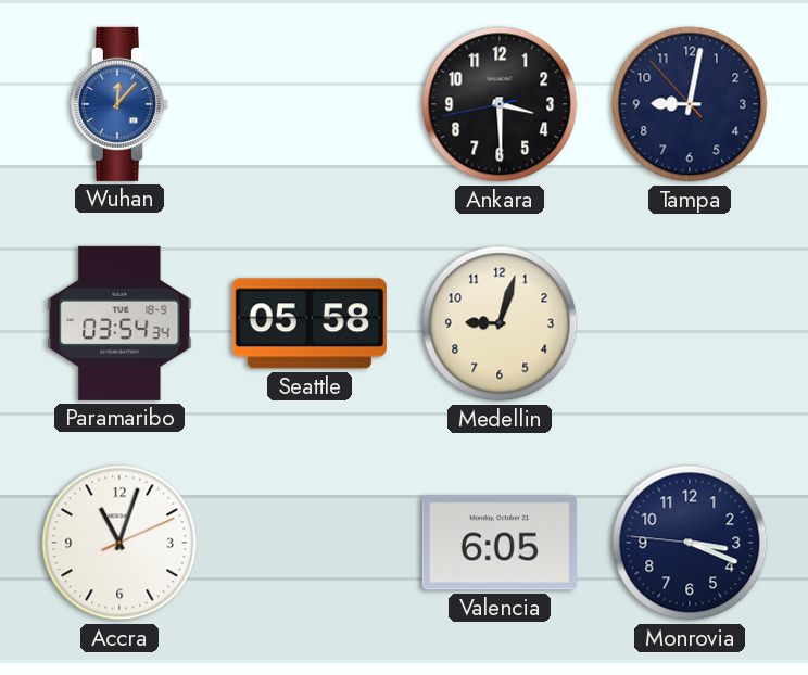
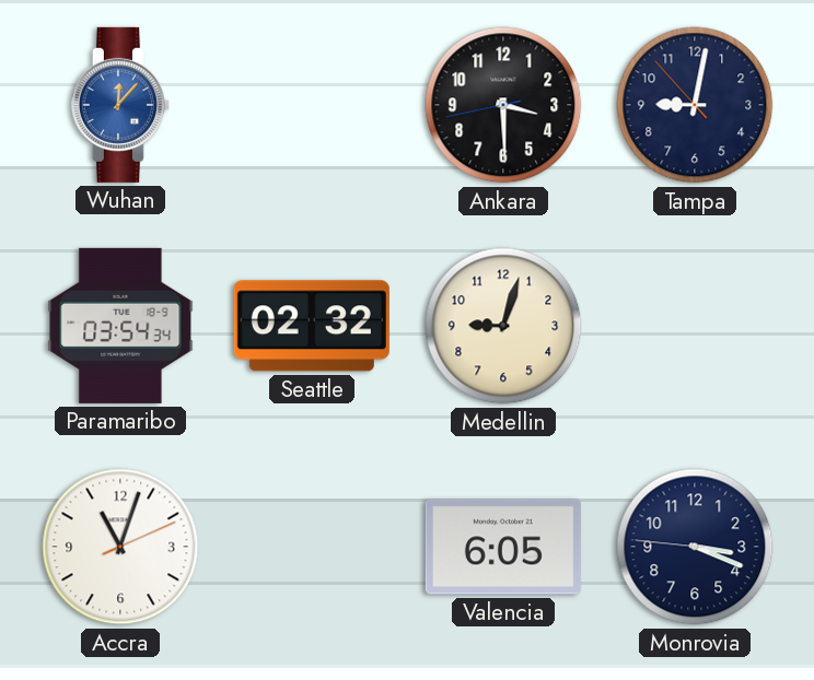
Seattle: 05:58 -> 02:32 (312, 326)
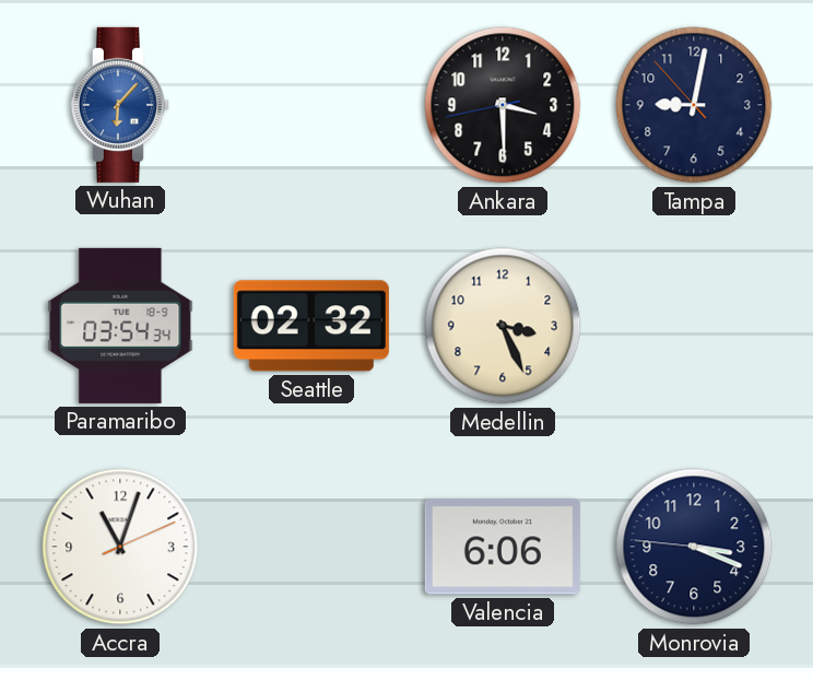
Wuhan: 12:07 -> 6:07 (120, 105)
Medellin: 9:03 -> 3:26 (503, 326)
Valencia: 6:05 -> 6:06 (503, 547)
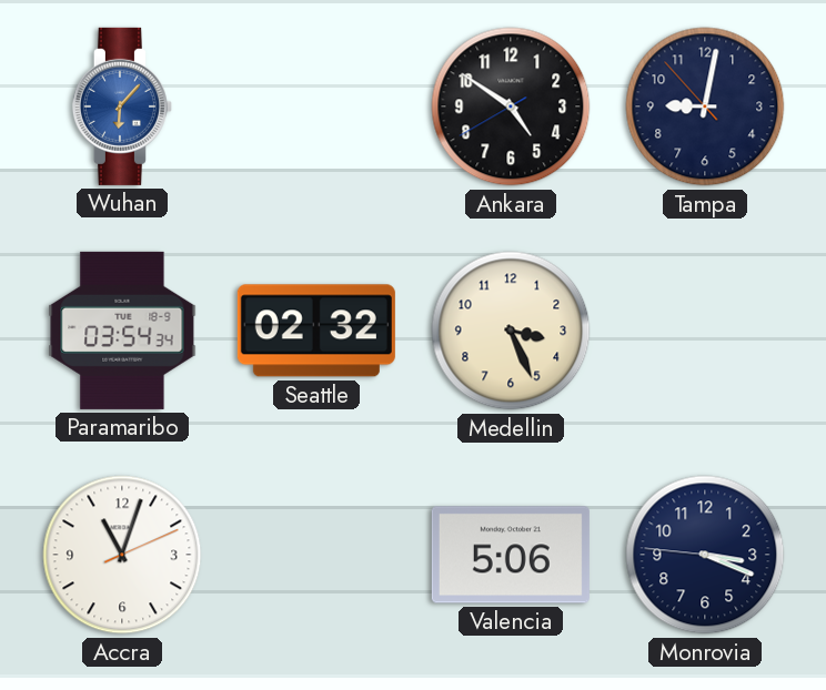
Ankara: 3:29 -> 4:50 (511, 106)
Valencia: 6:06 -> 5:06 (511, 555)
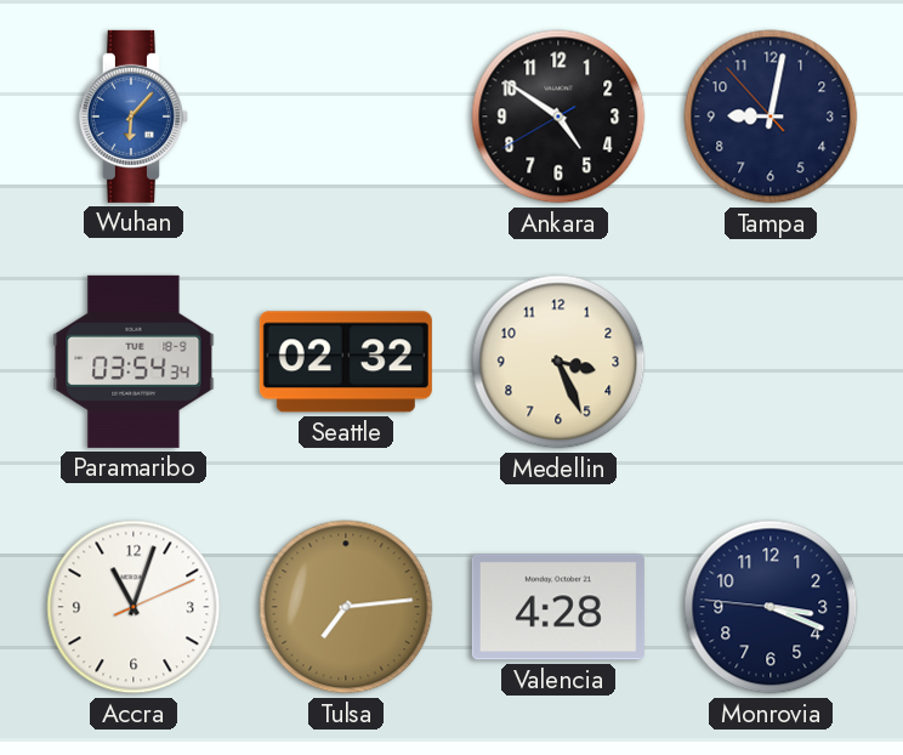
Tulsa: none -> 7:14 (346, 607)
Valencia: 5:06 -> 4:28 (558, 607)
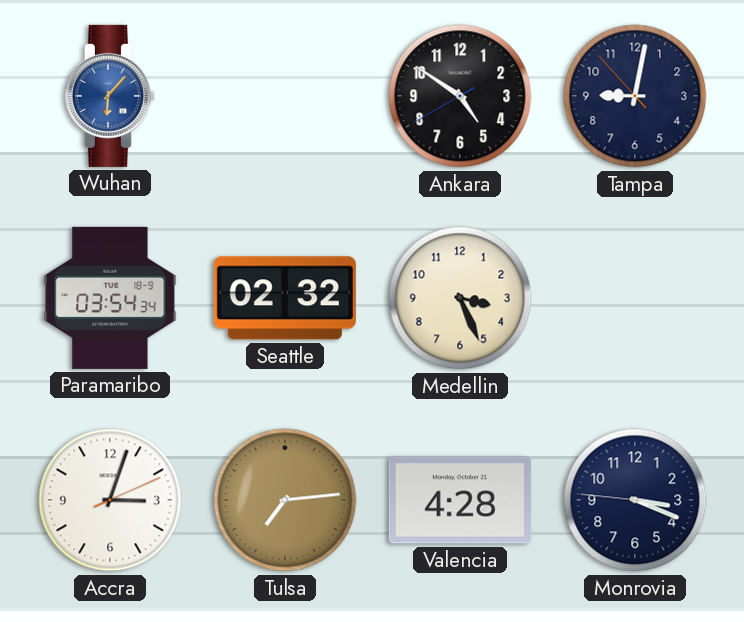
Accra: 11:03 -> 3:03 (110, 500)
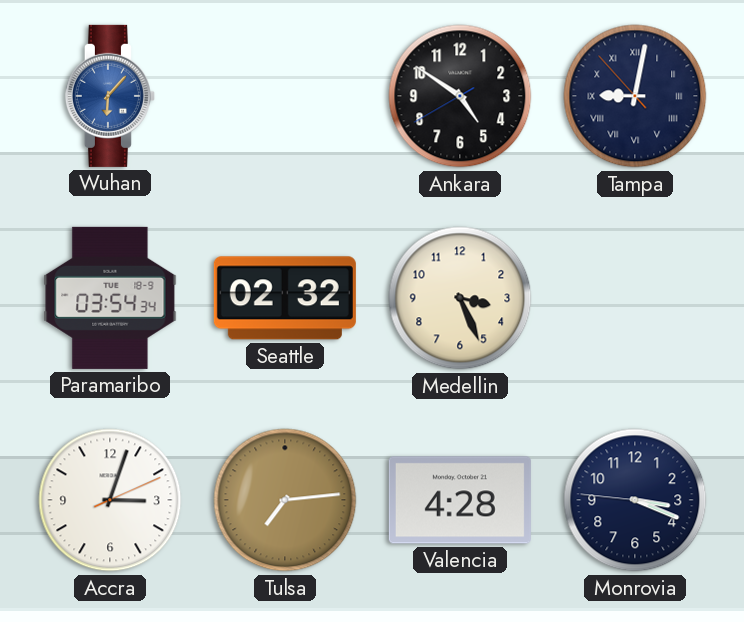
Tampa numerals: Arabic -> Roman (635, 96)
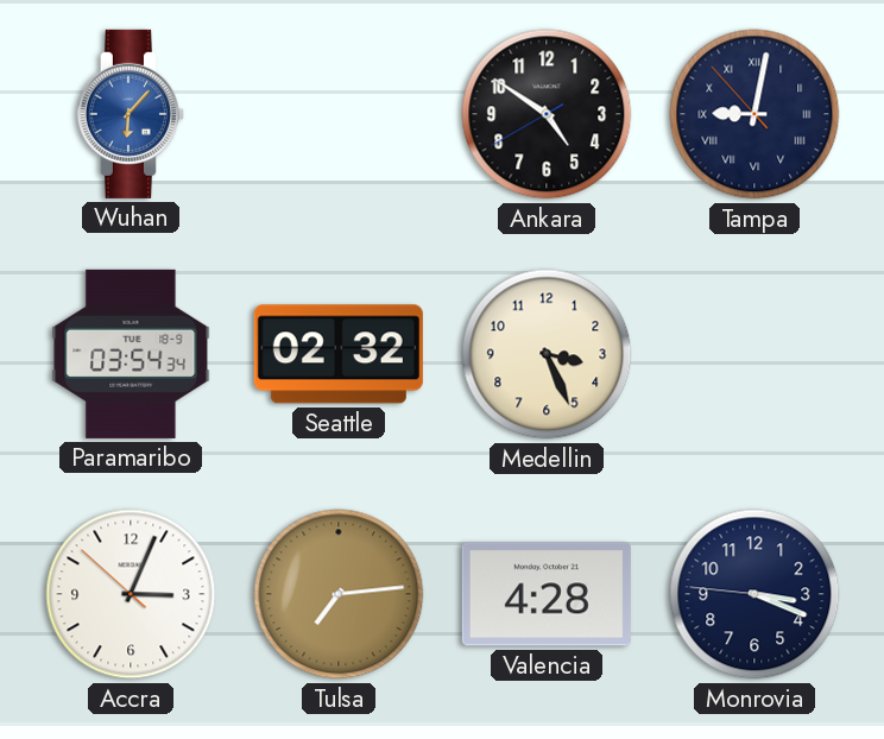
Accra: 3:03:11 -> 3:03:52 (131, 594)
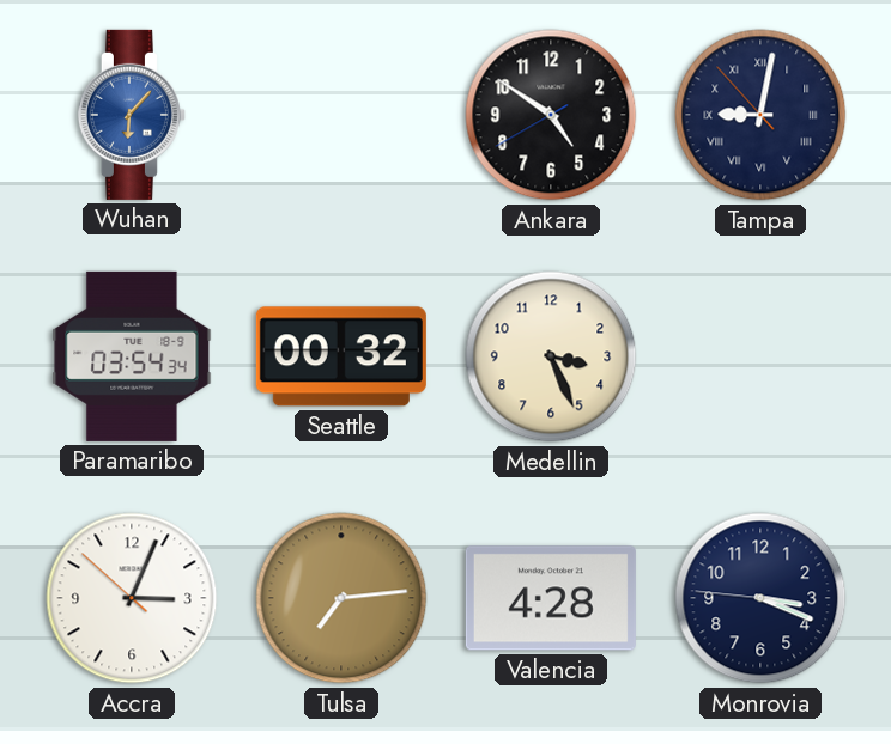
Seattle: 02:32 -> 00:32 (341, 356)
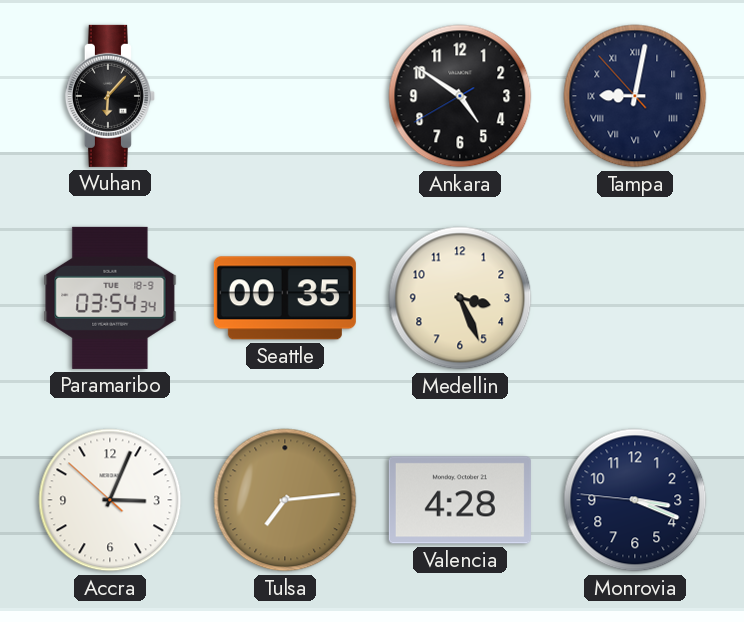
Wuhan dial: blue -> black (110, 96)
Seattle: 00:32 -> 00:35 (285, 298)
